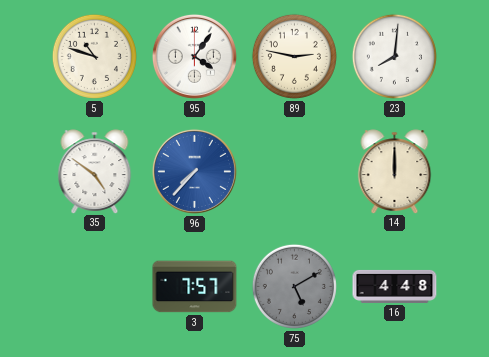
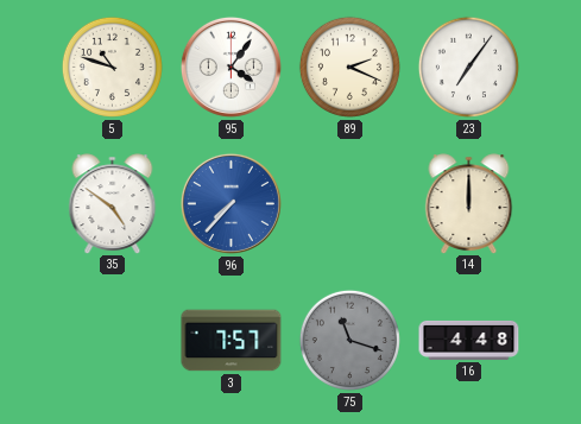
89: 2:47 -> 2:19 (349, 67)
23: 8:01 -> 7:06 (468, 67)
75: 5:10 -> 11:18 (349, 340)
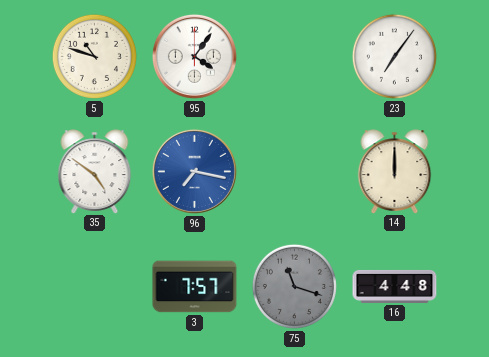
89: 2:19 -> none (349, 67)
96: 7:37 -> 7:17 (194, 171)
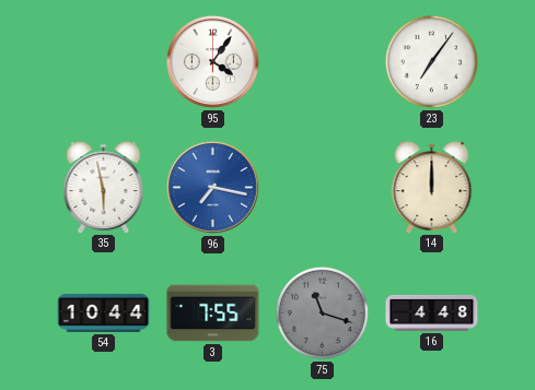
5: 10:48 -> none (94, 56)
35: 4:51 -> 5:58 (104, 187)
54: none -> 10:44 (104, 312)
3: 7:57 -> 7:55 (213, 314)
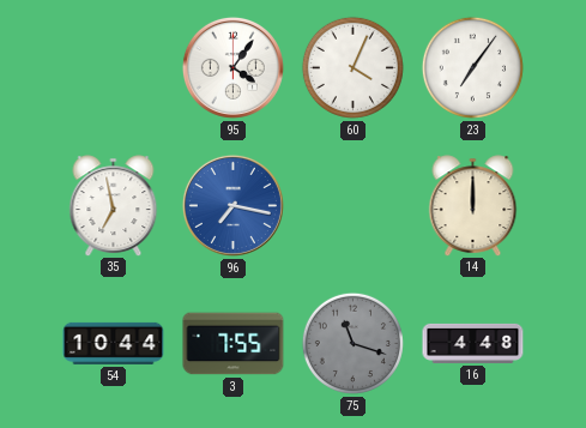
60: none -> 4:04 (352, 67)
35: 5:58 -> 6:58 (114, 205)
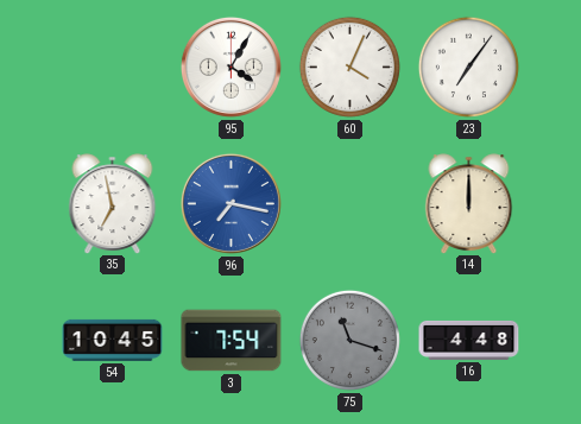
95: 4:06 -> 4:05 (230, 67)
54: 10:44 -> 10:45 (113, 340)
3: 7:55 -> 7:54 (232, 341)
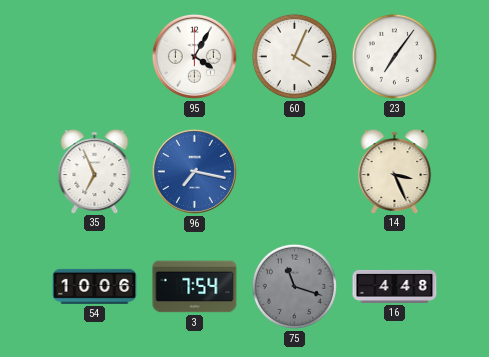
35: 6:58 -> 6:56 (95, 171)
14: 12:00 -> 3:26 (395, 171)
54: 10:45 -> 10:06 (95, 286)
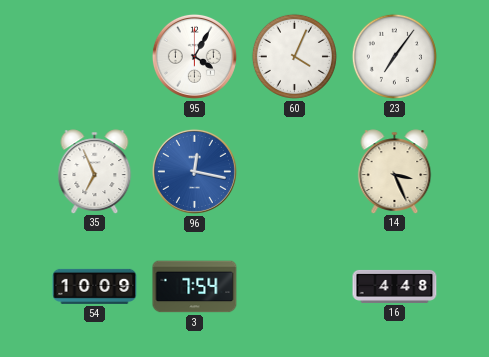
96: 7:17 -> 12:17 (194, 171)
54: 10:06 -> 10:09 (95, 286)
75: 11:18 -> none (294, 286)
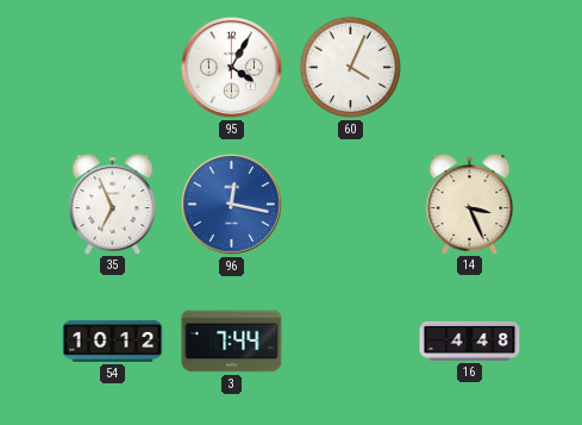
23: 7:06 -> none (394, 56)
54: 10:09 -> 10:12 (113, 340)
3: 7:54 -> 7:44 (232, 342)
